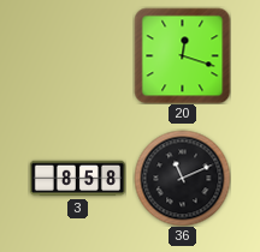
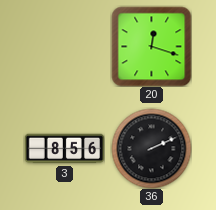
3: 8:58 -> 8:56 (64, 149)
36: 11:11 -> 2:11 (151, 148)
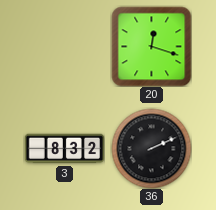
3: 8:56 -> 8:32 (64, 149)
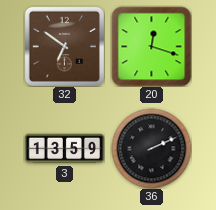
32: none -> 6:51 (64, 46)
3: 8:32 -> 13:59 (64, 149)
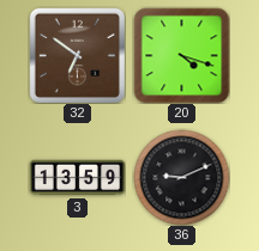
20: 12:18 -> 4:18 (181, 55)
36: 2:11 -> 9:11 (181, 177)
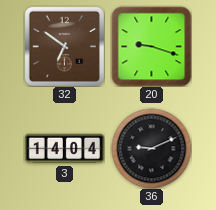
20: 4:18 -> 9:18 (151, 46)
3: 13:59 -> 14:04 (64, 149)
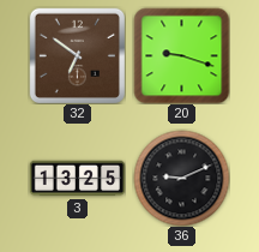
3: 14:04 -> 13:25 (77, 179)
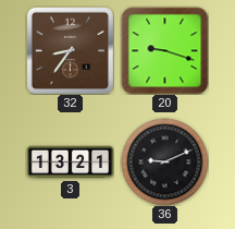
32: 6:51 -> 8:36 (70, 50)
3: 13:25 -> 13:21 (70, 162)
